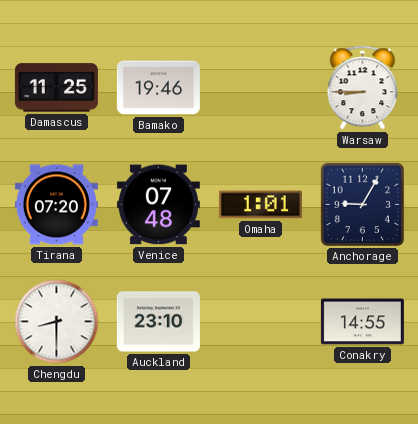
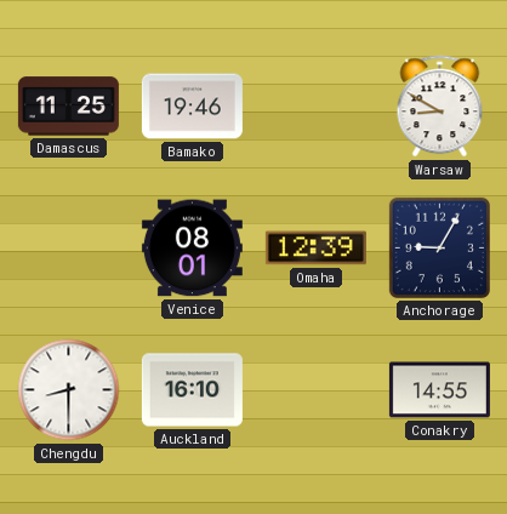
Warsaw: 8:45 -> 8:50 (440, 107)
Tirana: 07:20 -> none (56, 205)
Venice: 07:48 -> 08:01 (192, 249)
Omaha: 1:01 -> 12:39 (315, 249)
Auckland: 23:10 -> 16:10 (192, 390)
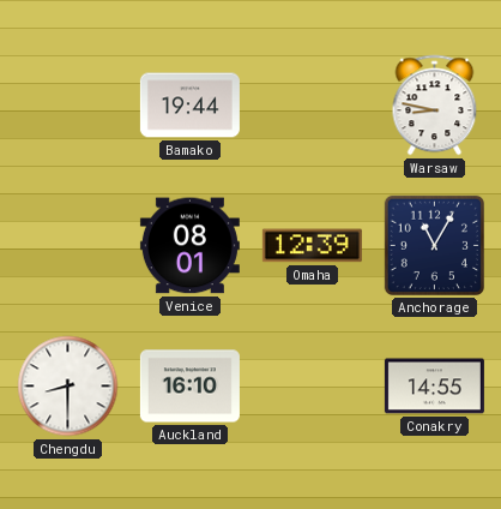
Damascus: 11:25 -> none (68, 107)
Bamako: 19:46 -> 19:44 (189, 106)
Warsaw: 8:50 -> 8:47 (435, 106)
Anchorage: 9:05 -> 11:05 (434, 245)
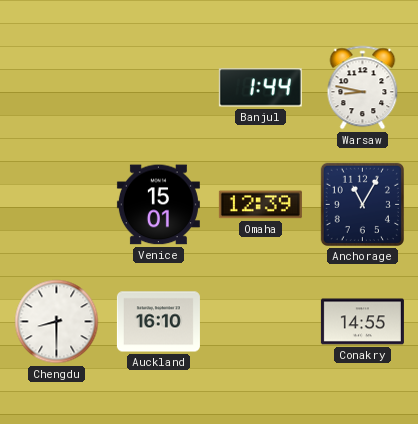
Bamako: 19:44 -> none (189, 106)
Banjul: none -> 1:44 (260, 88)
Venice: 08:01 -> 15:01 (158, 205)
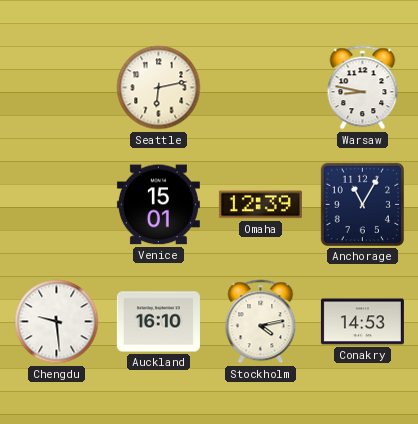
Seattle: none -> 6:13 (159, 88)
Banjul: 1:44 -> none (260, 88)
Chengdu: 8:30 -> 9:29 (57, 322)
Stockholm: none -> 4:13 (261, 322)
Conakry: 14:55 -> 14:53 (362, 322)
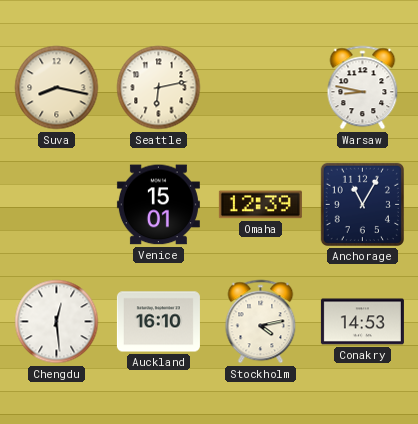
Suva: none -> 8:17 (57, 88)
Chengdu: 9:29 -> 12:29 (57, 322)
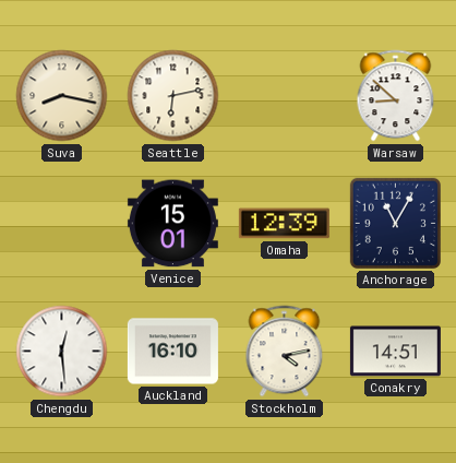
Warsaw: 8:47 -> 8:52 (396, 96)
Conakry: 14:53 -> 14:51 (395, 352)
